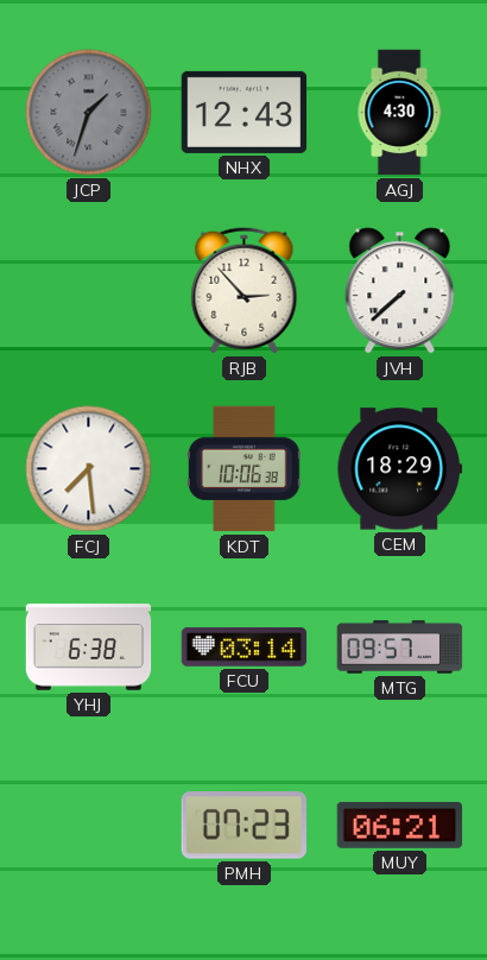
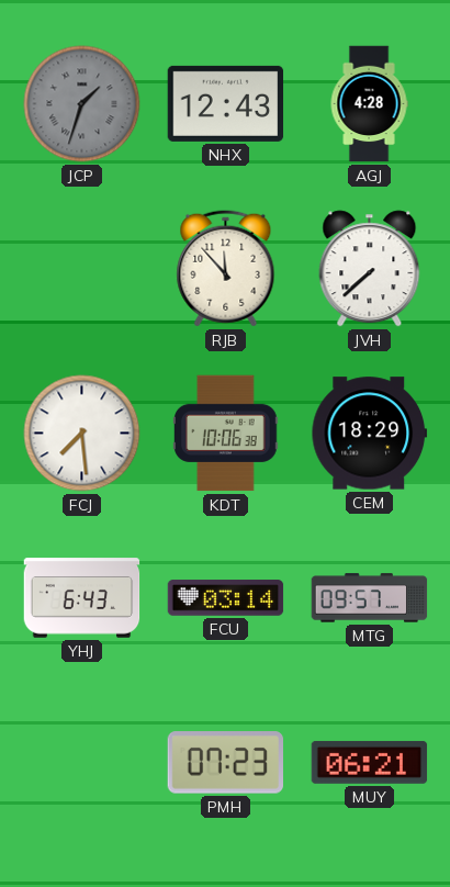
AGJ: 4:30 -> 4:28 (369, 104)
RJB: 2:53 -> 11:53 (226, 269)
YHJ: 6:38 -> 6:43 (82, 598)
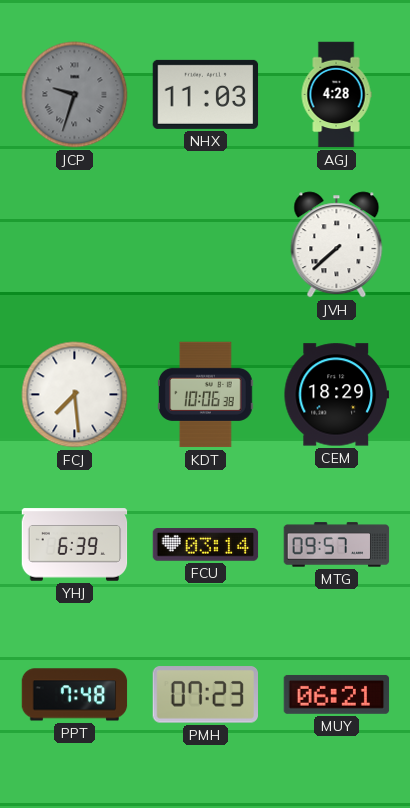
JCP: 1:33 -> 9:33 (75, 95)
NHX: 12:43 -> 11:03 (206, 94)
RJB: 11:53 -> none (226, 269)
YHJ: 6:43 -> 6:39 (75, 545)
PPT: none -> 7:48 (75, 695)
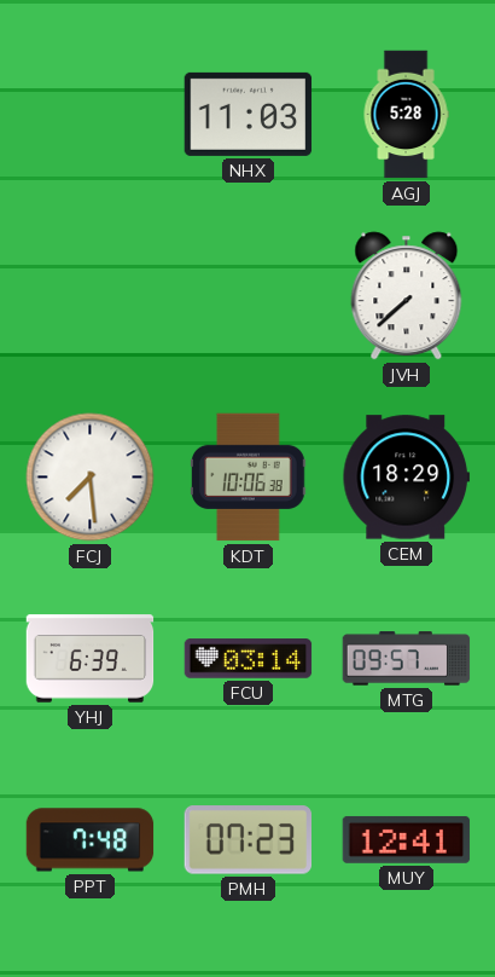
JCP: 9:33 -> none (75, 95)
AGJ: 4:28 -> 5:28 (406, 115)
MUY: 06:21 -> 12:41 (407, 839)
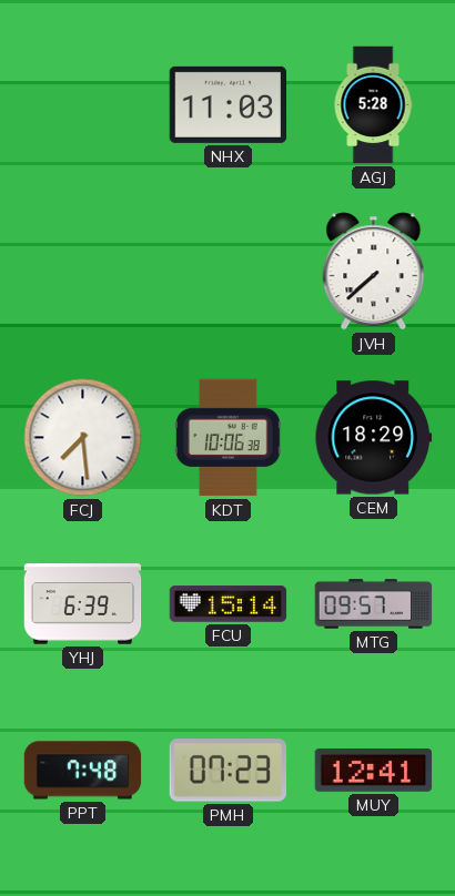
FCU: 03:14 -> 15:14 (229, 604)
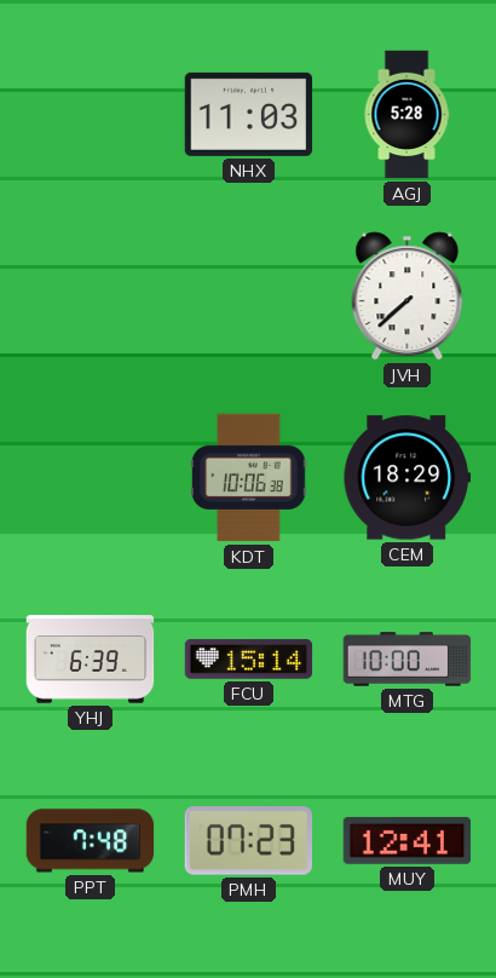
FCJ: 7:29 -> none (83, 438)
MTG: 09:57 -> 10:00 (408, 660)
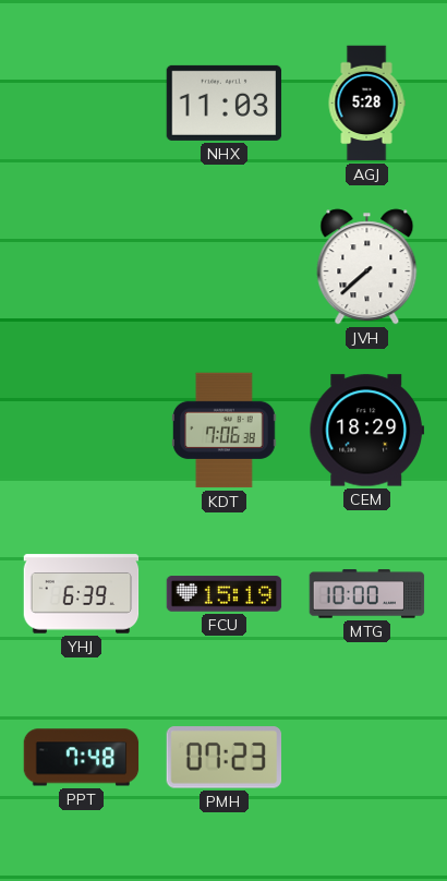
KDT: 10:06 -> 7:06 (225, 431)
FCU: 15:14 -> 15:19 (225, 594)
MUY: 12:41 -> none (408, 840)
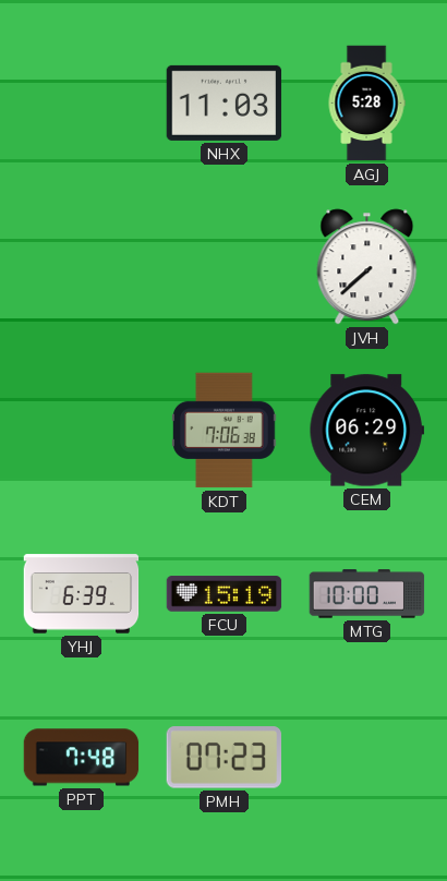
CEM: 18:29 -> 06:29 (367, 431)
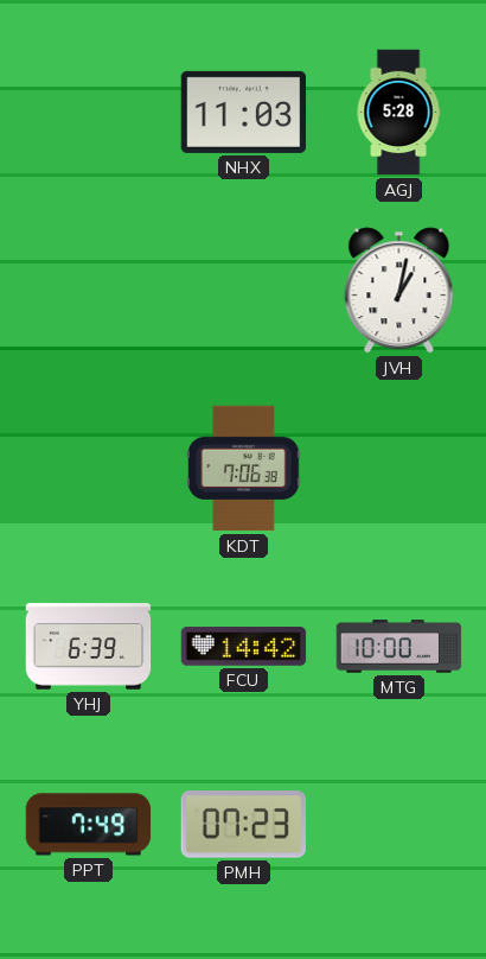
JVH: 7:38 -> 1:02 (399, 291)
CEM: 06:29 -> none (367, 431)
FCU: 15:19 -> 14:42 (244, 647)
PPT: 7:48 -> 7:49 (89, 825)
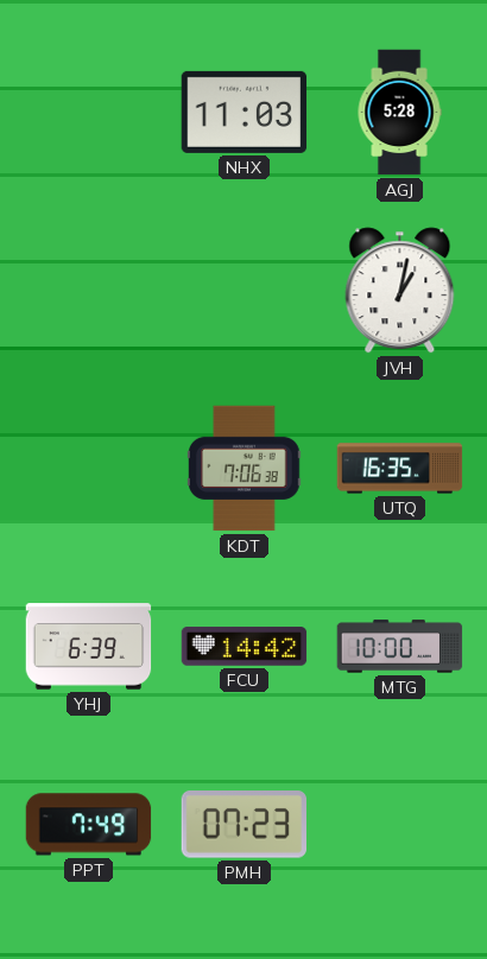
UTQ: none -> 16:35 (400, 469)
